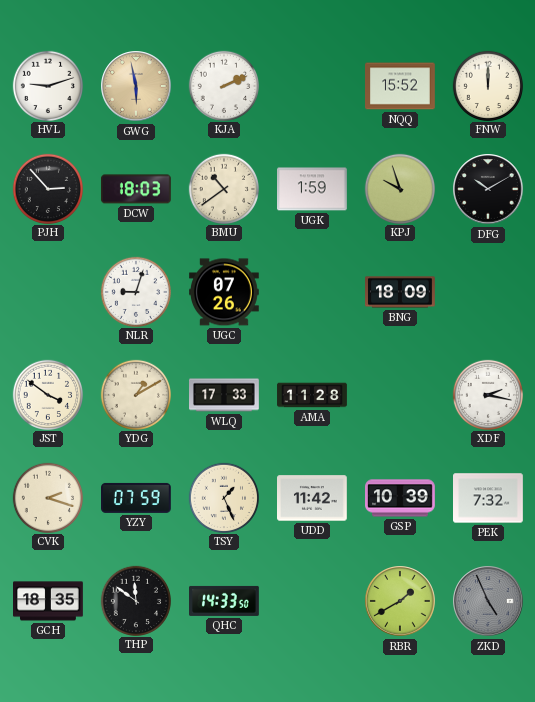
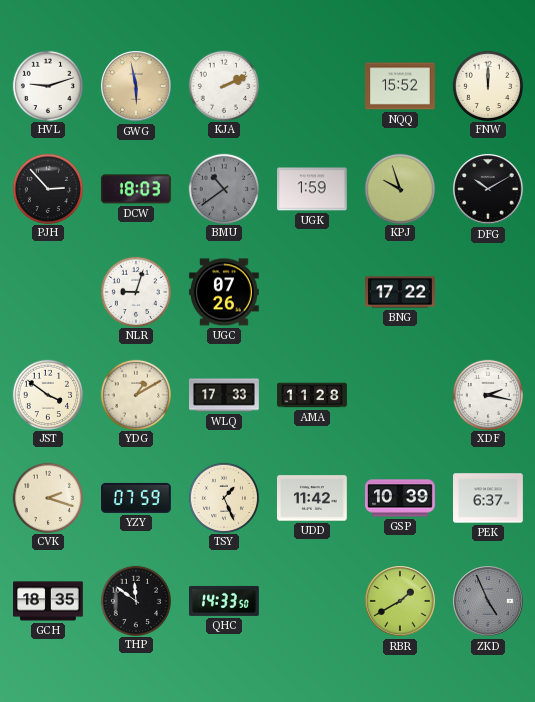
BMU dial: cream -> grey (223, 188)
BNG: 18:09 -> 17:22 (401, 292)
PEK: 7:32 -> 6:37 (489, 498)
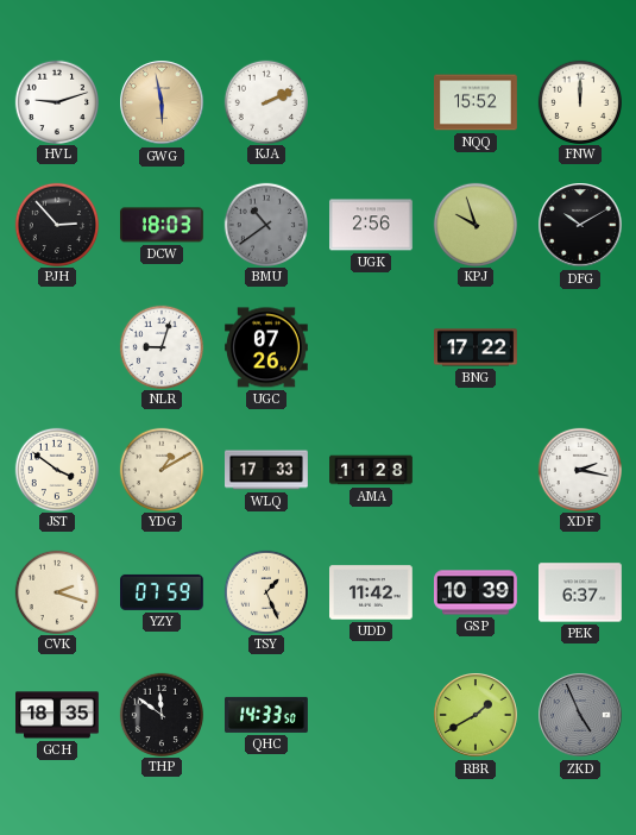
UGK: 1:59 -> 2:56 (372, 225)
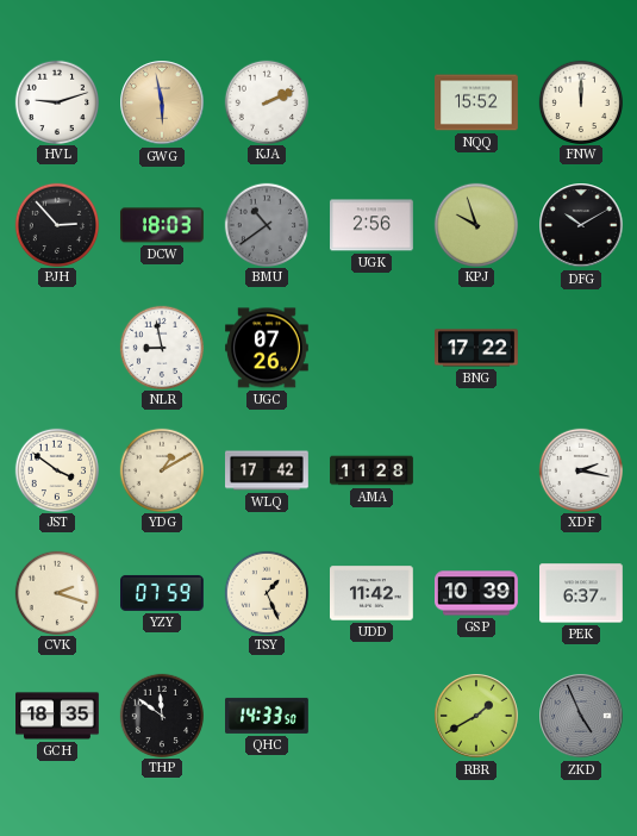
NLR: 9:03 -> 8:58 (161, 347)
WLQ: 17:33 -> 17:42 (268, 470)
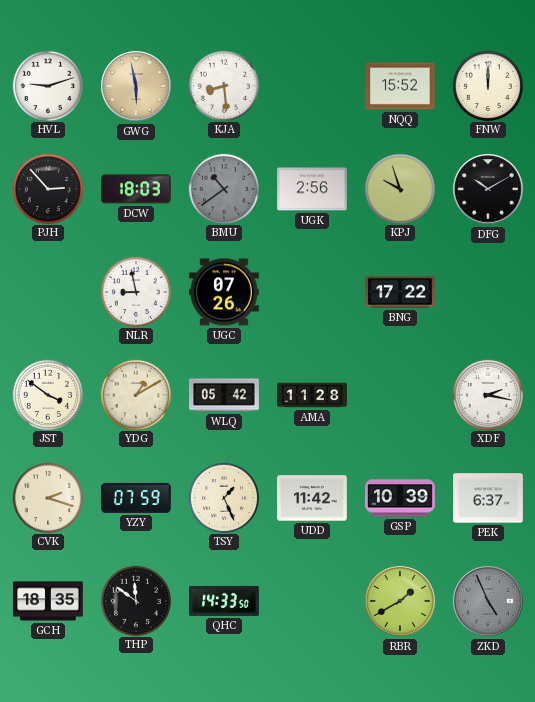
KJA: 2:11 -> 8:29 (223, 85)
WLQ: 17:42 -> 05:42 (225, 395)
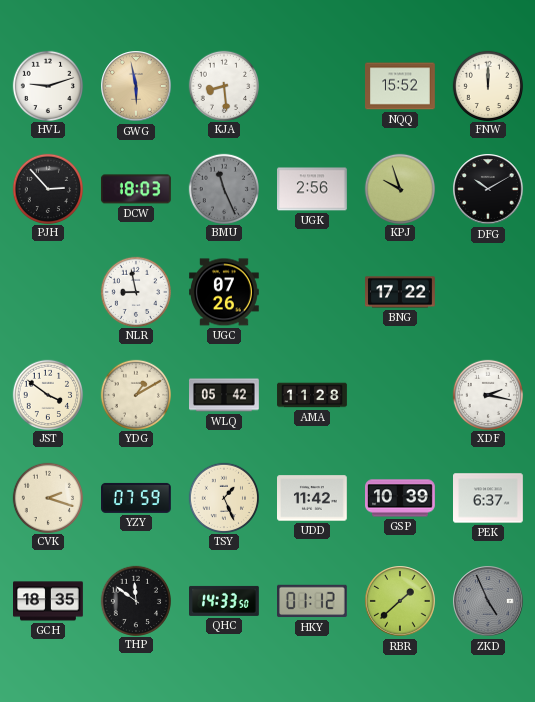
BMU: 10:39 -> 11:26 (223, 188)
HKY: none -> 01:12 (313, 601)
RBR: 1:40 -> 1:38 (400, 601)
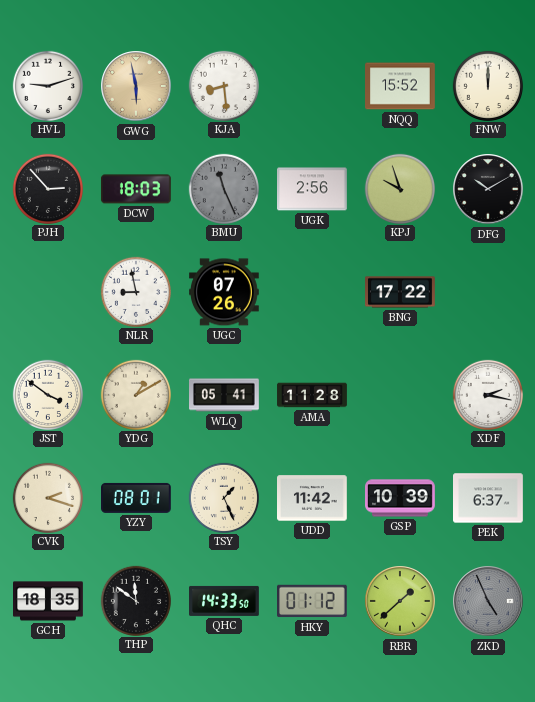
WLQ: 05:42 -> 05:41 (225, 395)
YZY: 07:59 -> 08:01 (137, 498)
